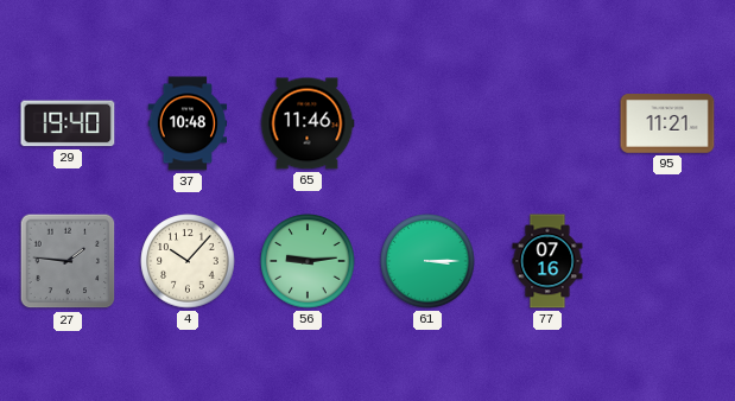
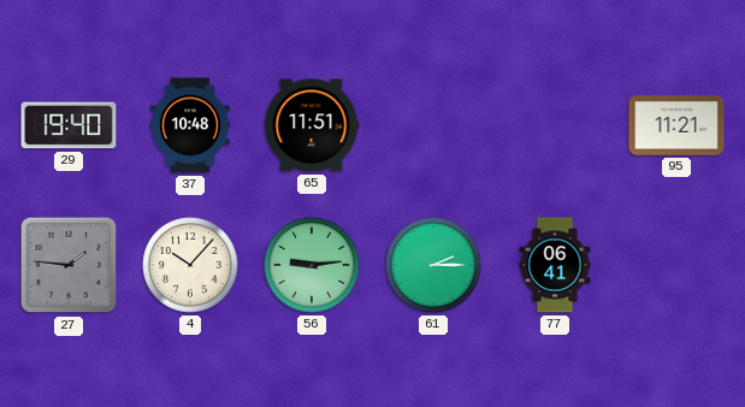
65: 11:46 -> 11:51 (312, 125)
61: 3:15 -> 2:15 (433, 265)
77: 07:16 -> 06:41 (555, 265)
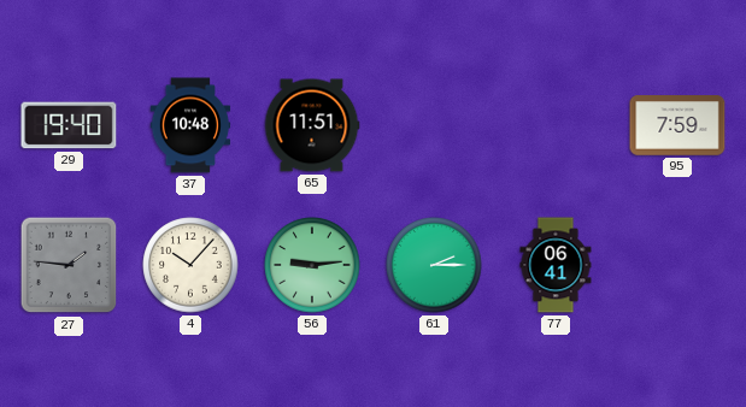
95: 11:21 -> 7:59 (677, 125)
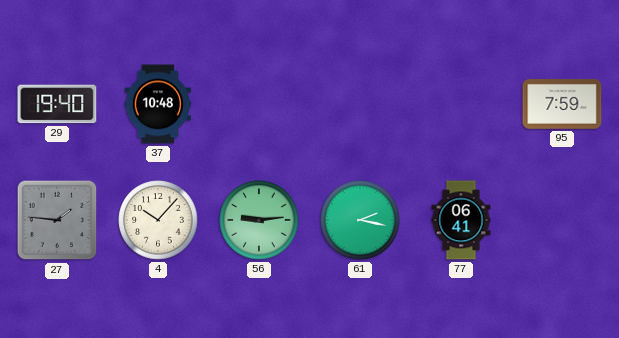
65: 11:51 -> none (312, 125)
61: 2:15 -> 2:17 (360, 220)
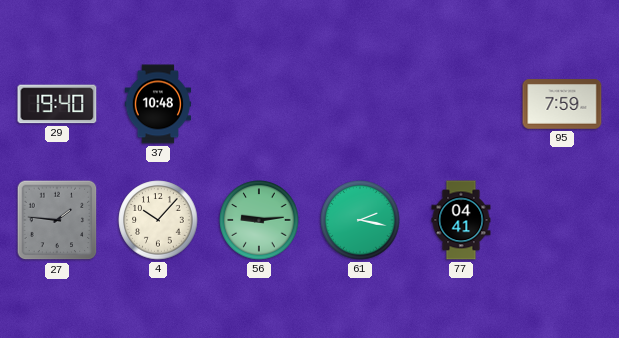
77: 06:41 -> 04:41 (461, 220)
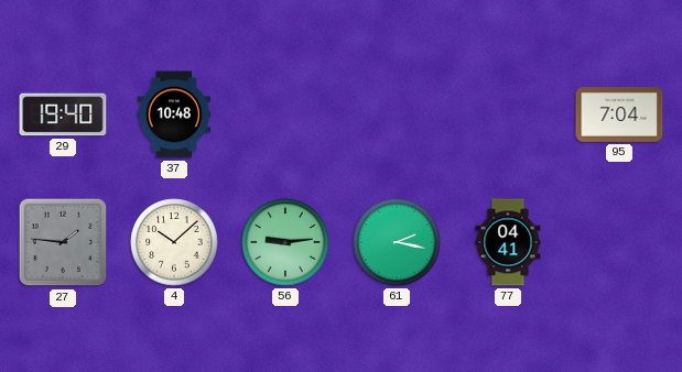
95: 7:59 -> 7:04 (619, 114)
4: 10:07 -> 10:08 (174, 242)
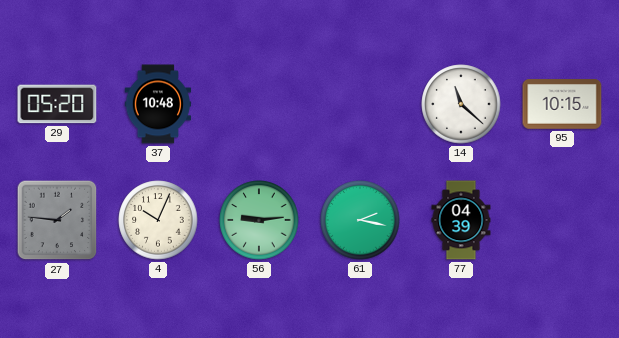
29: 19:40 -> 05:20 (57, 104)
14: none -> 11:22 (461, 104)
95: 7:04 -> 10:15 (562, 104)
4: 10:08 -> 10:04 (158, 220)
77: 04:41 -> 04:39 (461, 220)
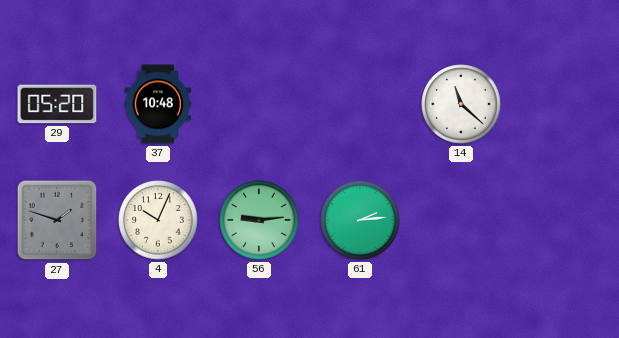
95: 10:15 -> none (562, 104)
27: 1:46 -> 1:48 (57, 220)
61: 2:17 -> 2:14 (360, 220)
77: 04:39 -> none (461, 220)
